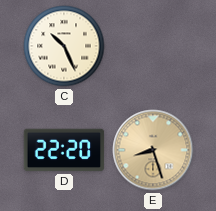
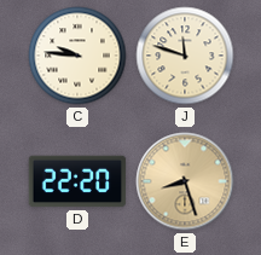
C: 10:26 -> 9:46 (77, 56)
J: none -> 11:48 (185, 56)
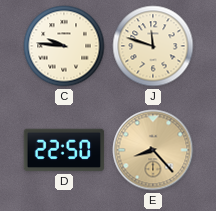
D: 22:20 -> 22:50 (64, 150)
E: 8:27 -> 8:23 (153, 150)
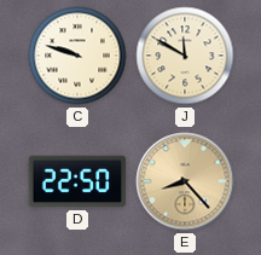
C: 9:46 -> 9:48 (77, 56)
J: 11:48 -> 11:50 (185, 56)
